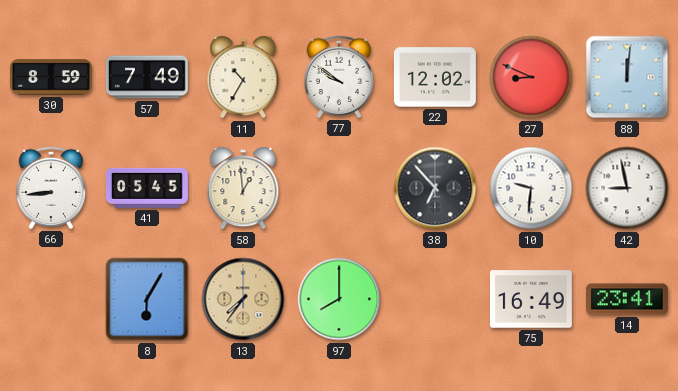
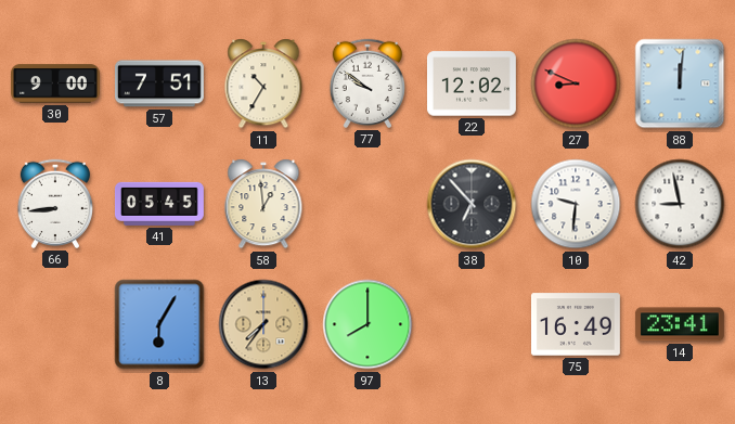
30: 8:59 -> 9:00 (56, 83)
57: 7:49 -> 7:51 (159, 83)
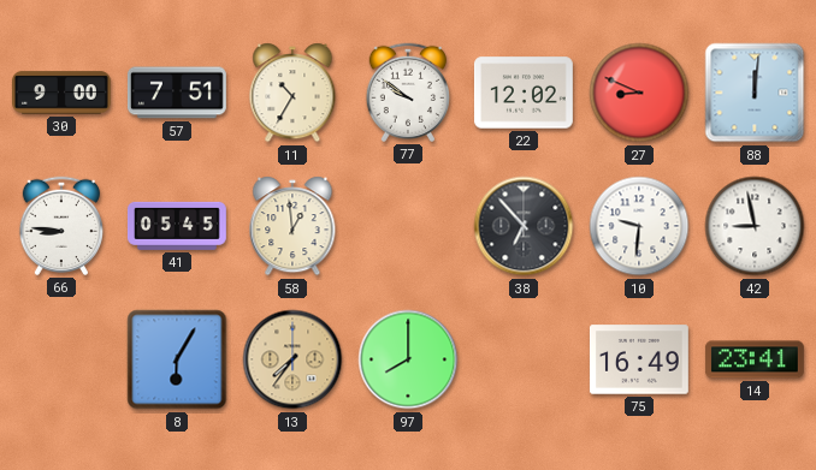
66: 8:44 -> 8:46 (60, 226)
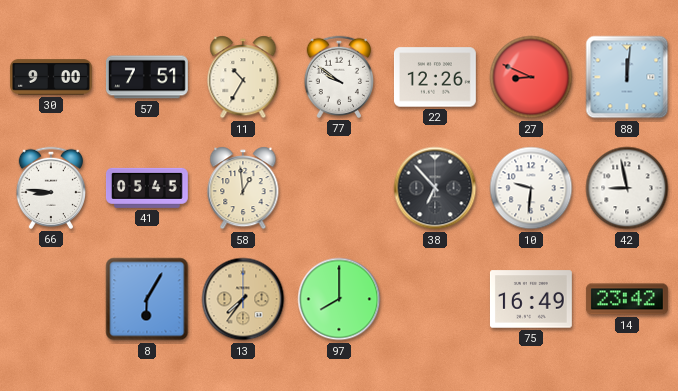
22: 12:02 -> 12:26 (435, 77)
14: 23:41 -> 23:42 (627, 299)
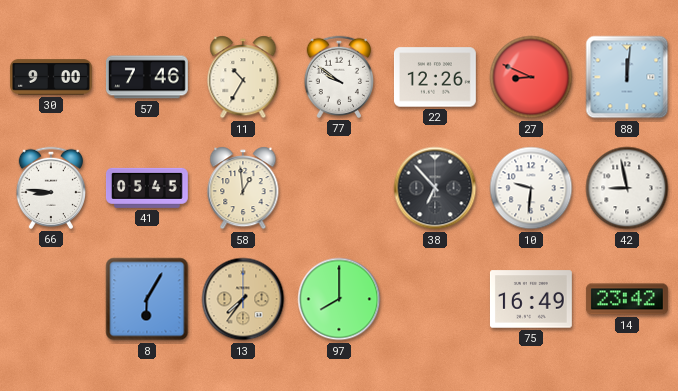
57: 7:51 -> 7:46 (147, 77)
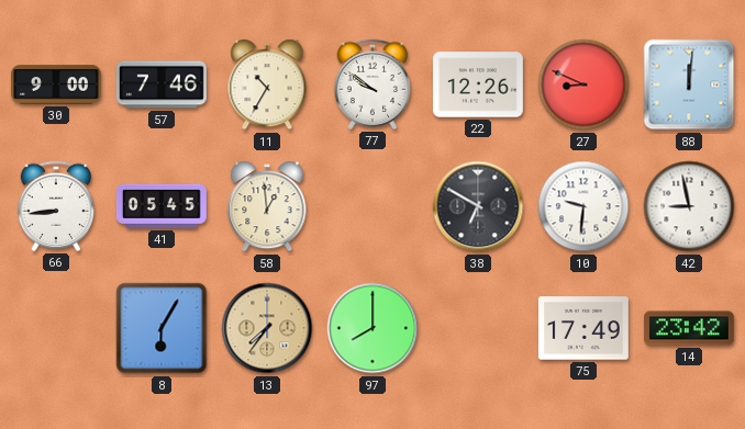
66: 8:46 -> 8:44 (55, 206)
38: 6:53 -> 6:50 (478, 206)
75: 16:49 -> 17:49 (583, 328)
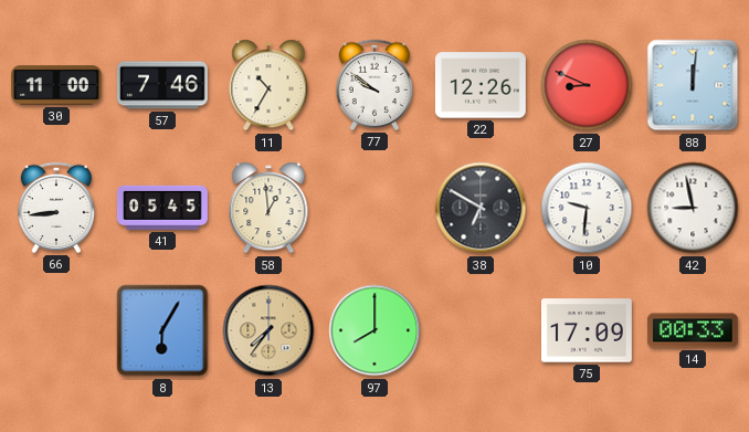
30: 9:00 -> 11:00 (57, 85)
75: 17:49 -> 17:09 (587, 330)
14: 23:42 -> 00:33 (693, 330)
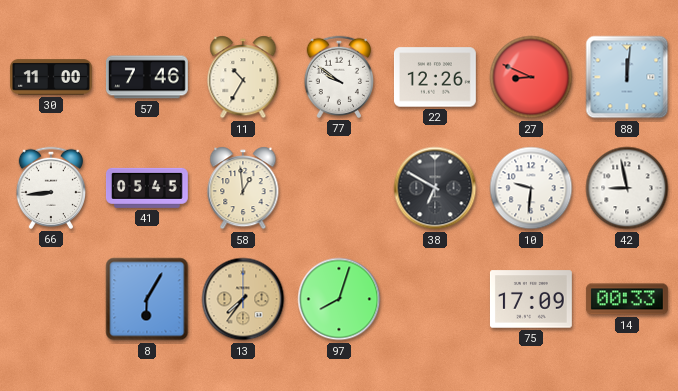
97: 8:00 -> 8:03 (339, 299)
